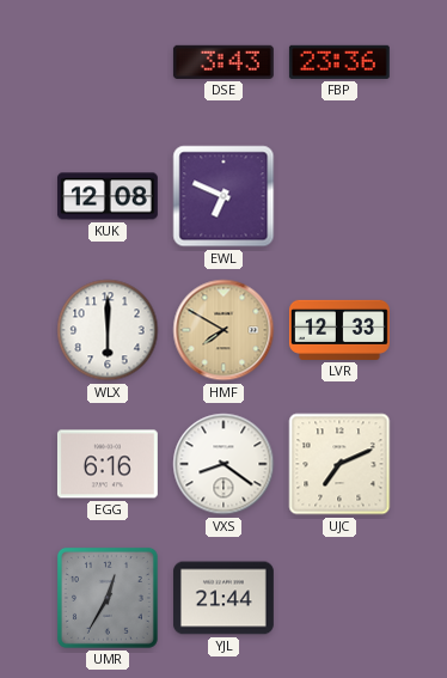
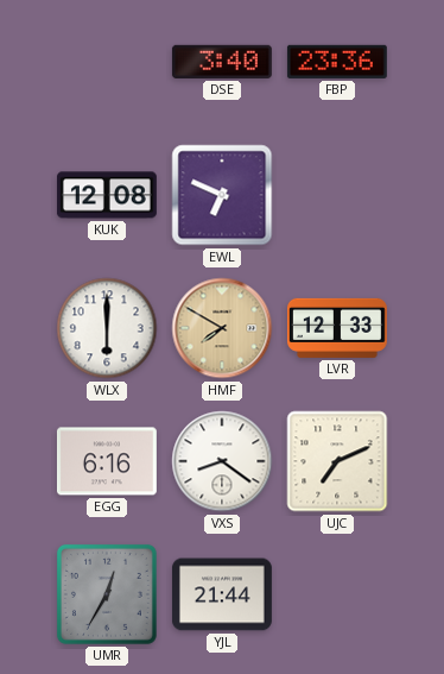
DSE: 3:43 -> 3:40 (222, 62)
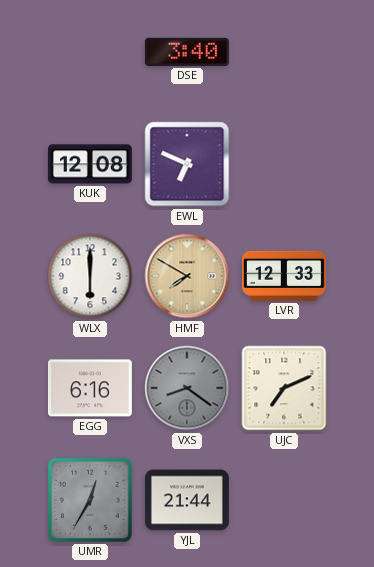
FBP: 23:36 -> none (337, 62)
VXS dial: white -> grey (187, 388)
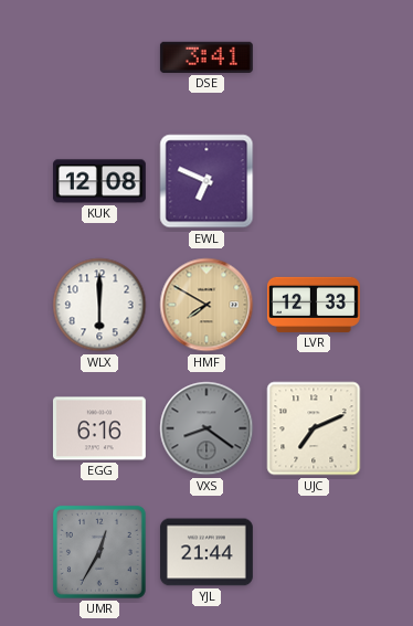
DSE: 3:40 -> 3:41 (206, 57)
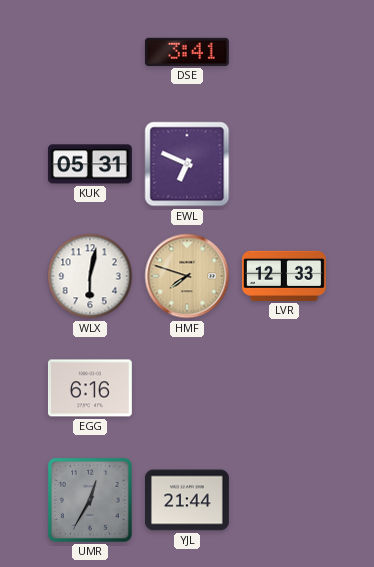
KUK: 12:08 -> 05:31 (90, 164)
WLX: 6:00 -> 6:02 (90, 276)
HMF: 7:50 -> 7:48 (187, 276)
VXS: 8:21 -> none (206, 428)
UJC: 7:11 -> none (314, 428)
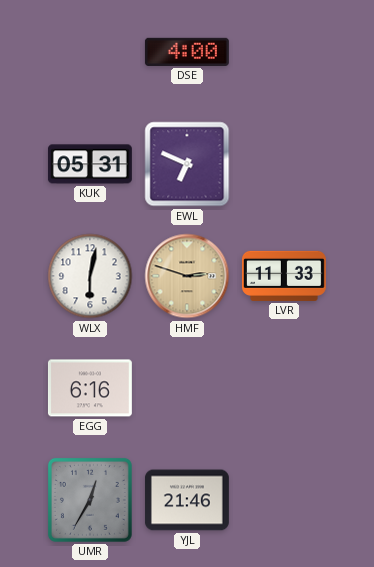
DSE: 3:41 -> 4:00 (187, 52)
HMF: 7:48 -> 2:48 (187, 276)
LVR: 12:33 -> 11:33 (284, 276)
YJL: 21:44 -> 21:46 (187, 500)
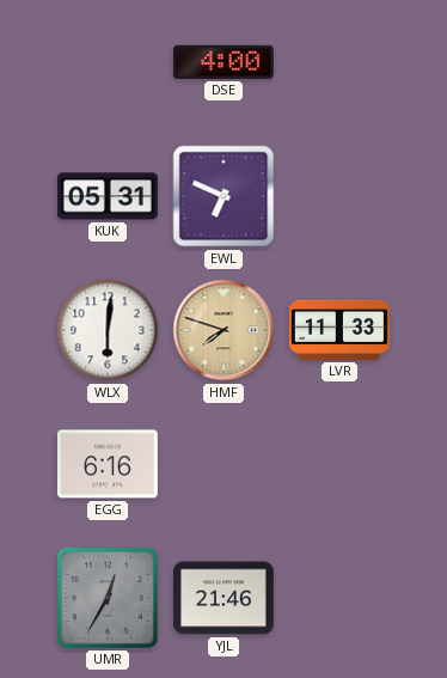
WLX: 6:02 -> 6:01 (108, 330)
HMF: 2:48 -> 7:48 (223, 330)
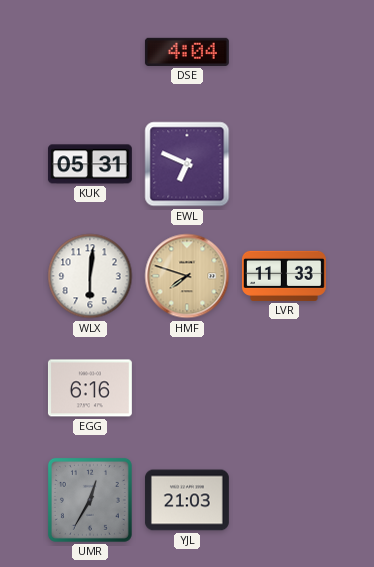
DSE: 4:00 -> 4:04 (187, 52)
YJL: 21:46 -> 21:03 (187, 500)
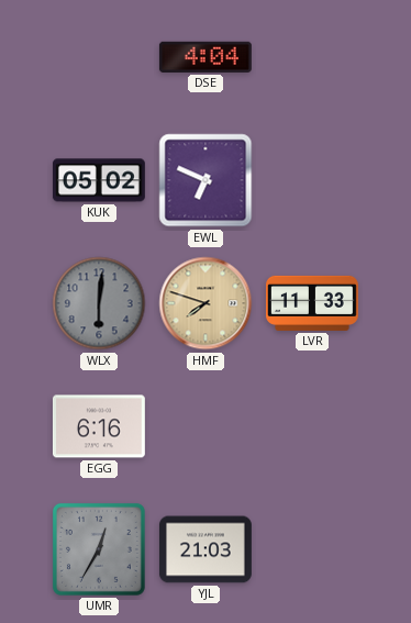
KUK: 05:31 -> 05:02 (99, 180)
WLX dial: white -> grey (99, 303)
